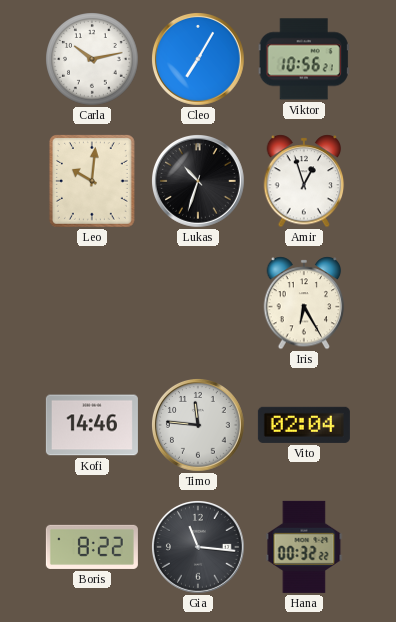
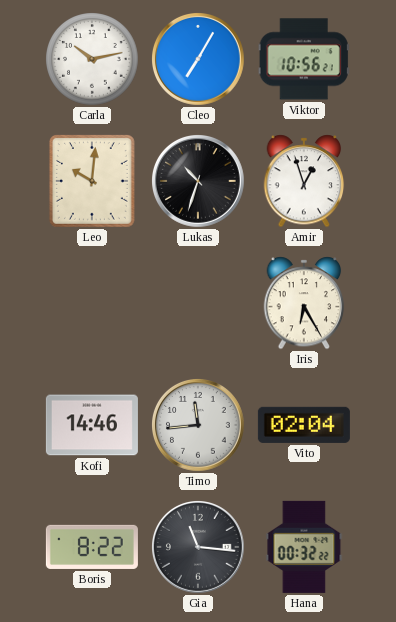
Timo: 11:46 -> 11:44 (199, 426)
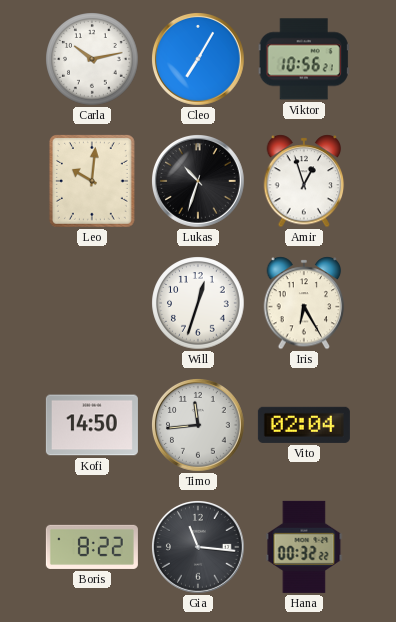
Will: none -> 12:33 (198, 303)
Kofi: 14:46 -> 14:50 (92, 425)
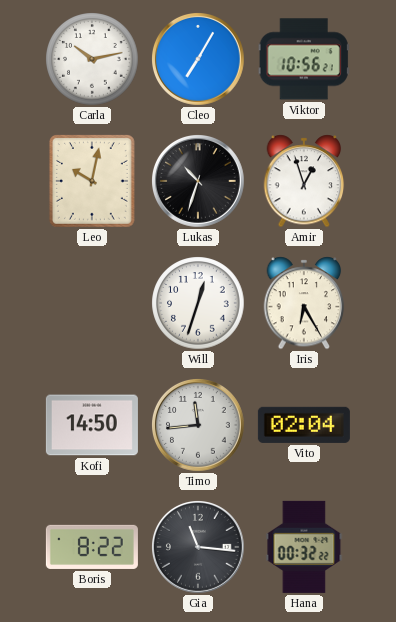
Leo: 10:01 -> 10:02 (92, 181)
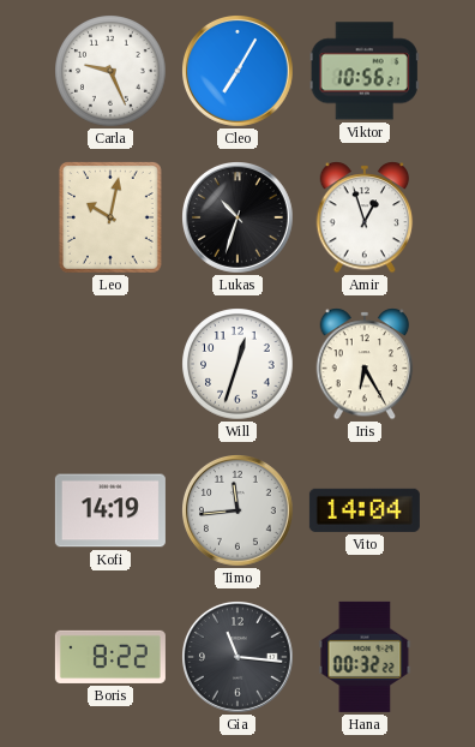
Carla: 10:13 -> 9:26 (110, 71)
Kofi: 14:50 -> 14:19 (110, 510)
Vito: 02:04 -> 14:04 (365, 510)
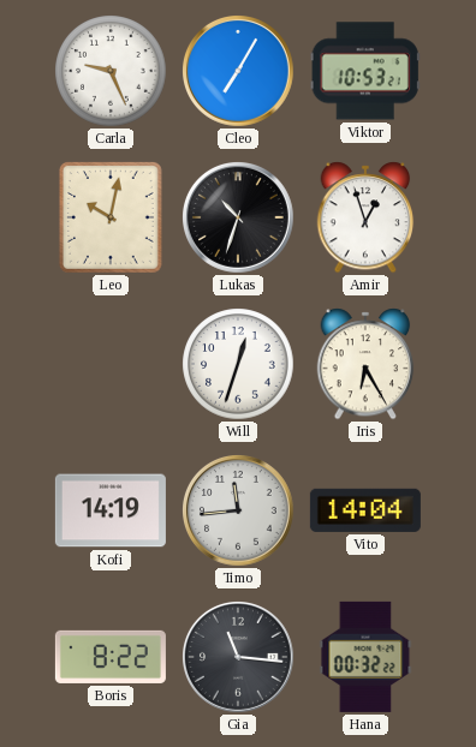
Viktor: 10:56 -> 10:53 (365, 71)
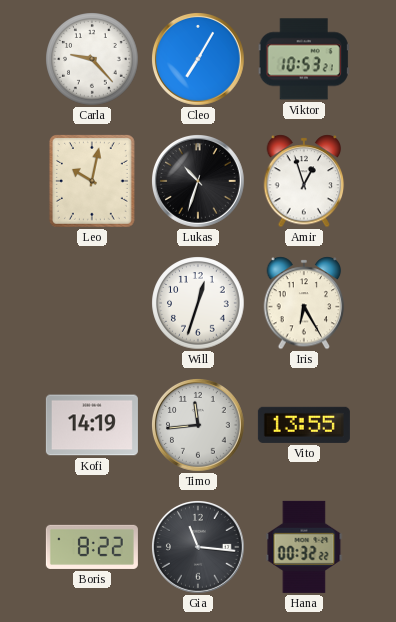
Carla: 9:26 -> 9:23 (92, 59)
Vito: 14:04 -> 13:55 (304, 425)
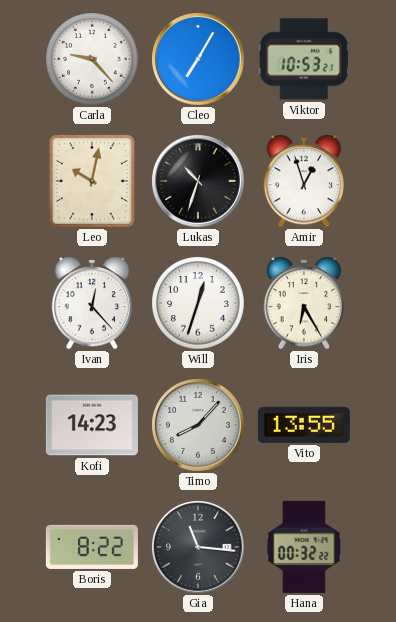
Ivan: none -> 12:23 (92, 303)
Kofi: 14:19 -> 14:23 (92, 425)
Timo: 11:44 -> 8:07 (199, 426)
